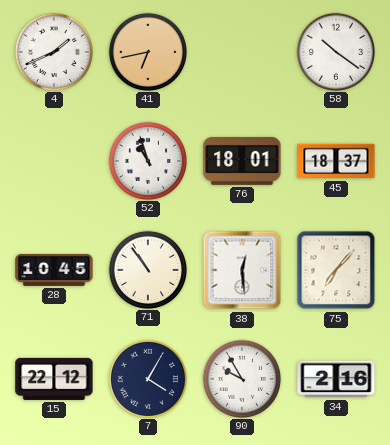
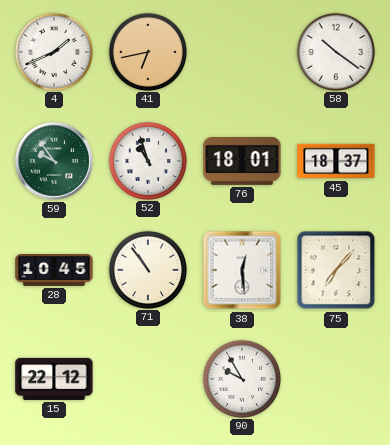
59: none -> 9:54 (54, 161)
7: 4:05 -> none (147, 378)
34: 2:16 -> none (336, 379)
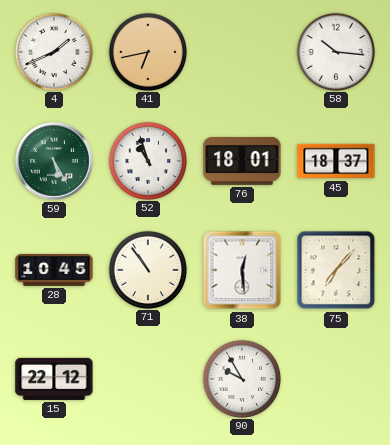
58: 10:21 -> 10:16 (335, 51)
59: 9:54 -> 5:25 (54, 161)
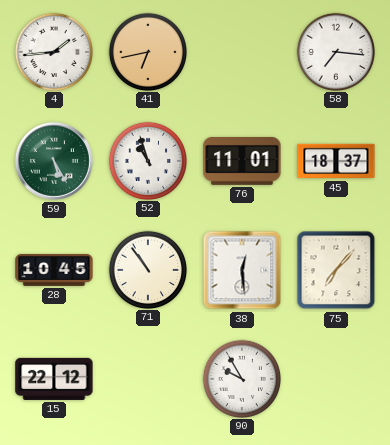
4: 1:41 -> 1:44 (53, 51)
58: 10:16 -> 7:16 (335, 51)
76: 18:01 -> 11:01 (242, 161)
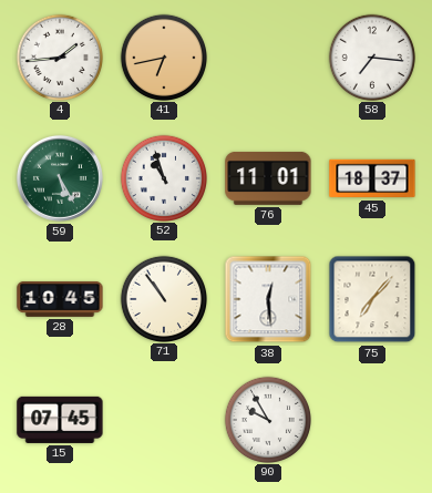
15: 22:12 -> 07:45 (60, 420)
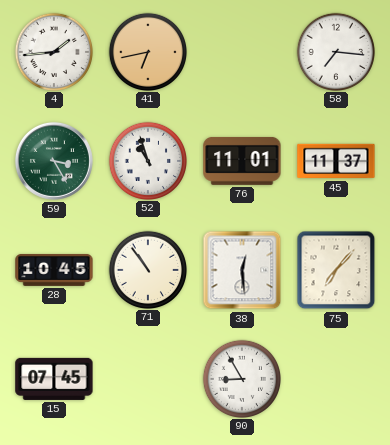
59: 5:25 -> 3:25 (54, 161)
45: 18:37 -> 11:37 (336, 161)
90: 9:55 -> 8:55 (241, 378)
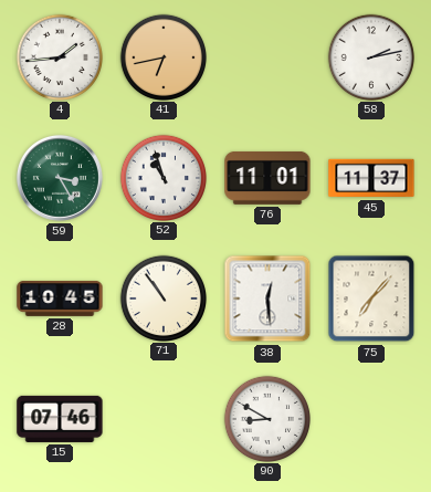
58: 7:16 -> 2:13 (370, 56)
15: 07:45 -> 07:46 (60, 419)
90: 8:55 -> 8:50 (266, 418)
